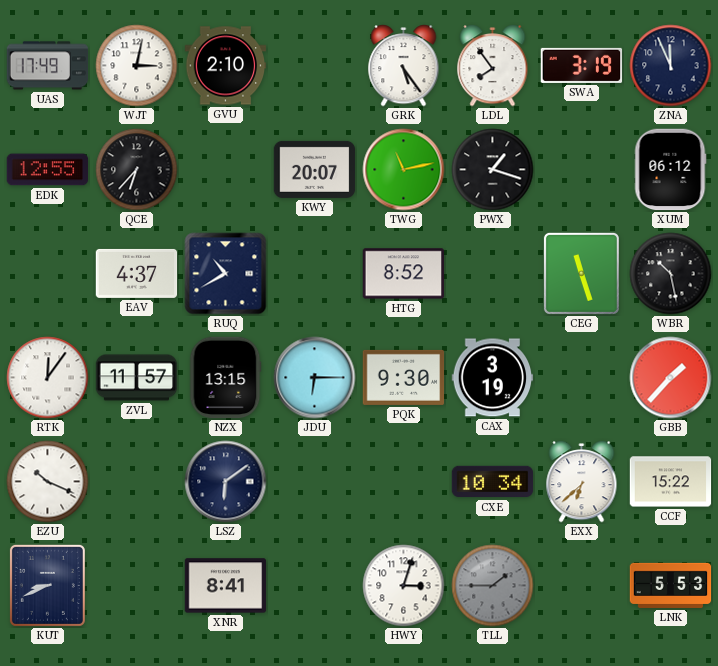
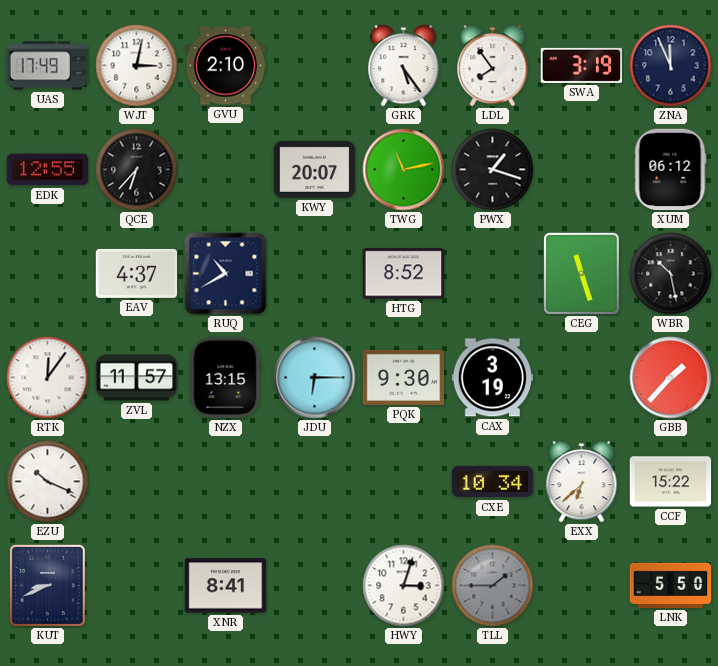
LSZ: 6:09 -> none (226, 482)
LNK: 5:53 -> 5:50 (671, 585)
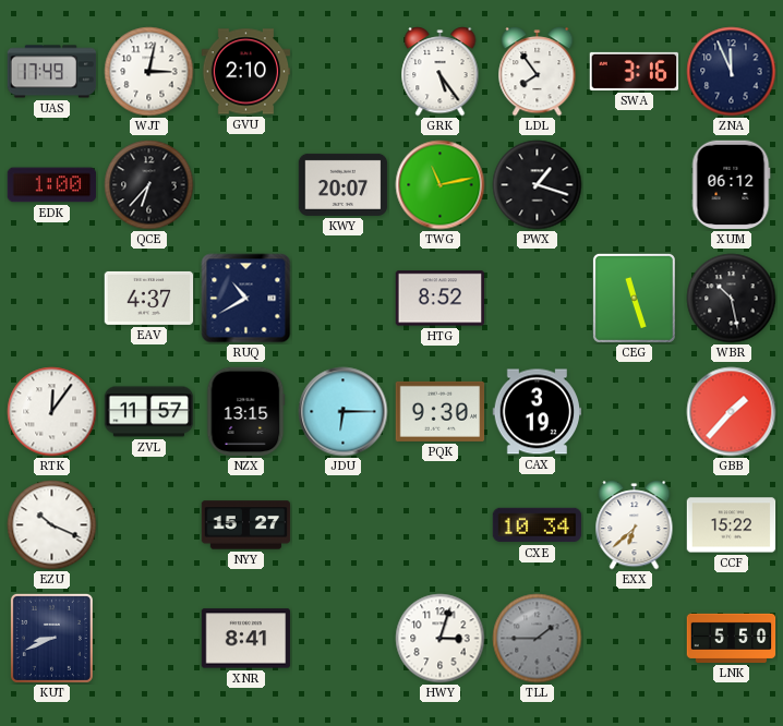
SWA: 3:19 -> 3:16 (635, 71)
EDK: 12:55 -> 1:00 (52, 185)
NYY: none -> 15:27 (246, 525)
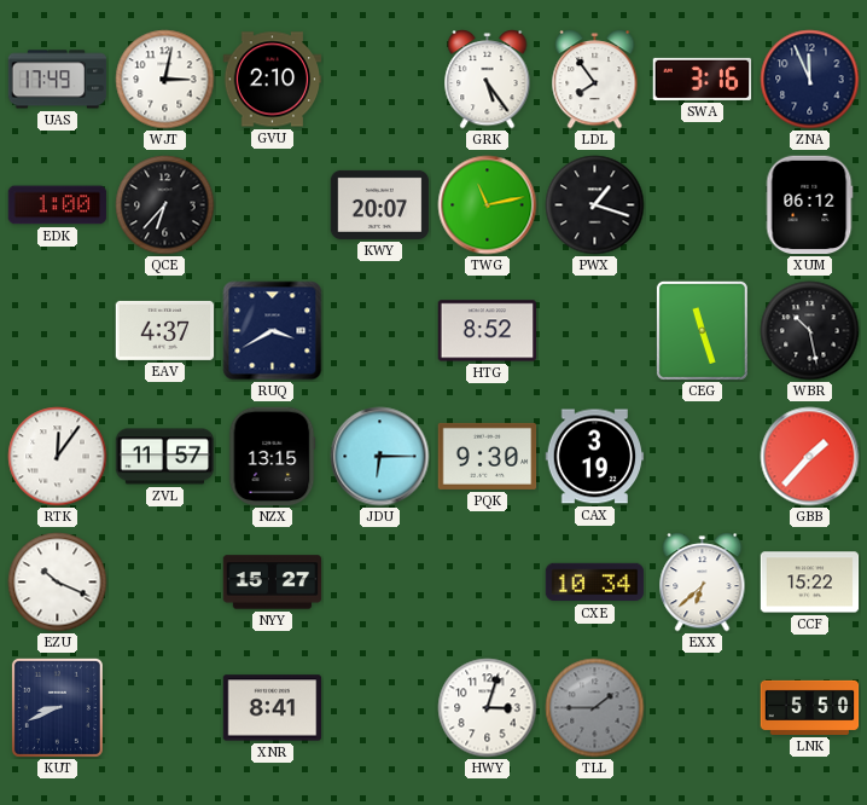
RUQ: 10:40 -> 3:40 (273, 331)
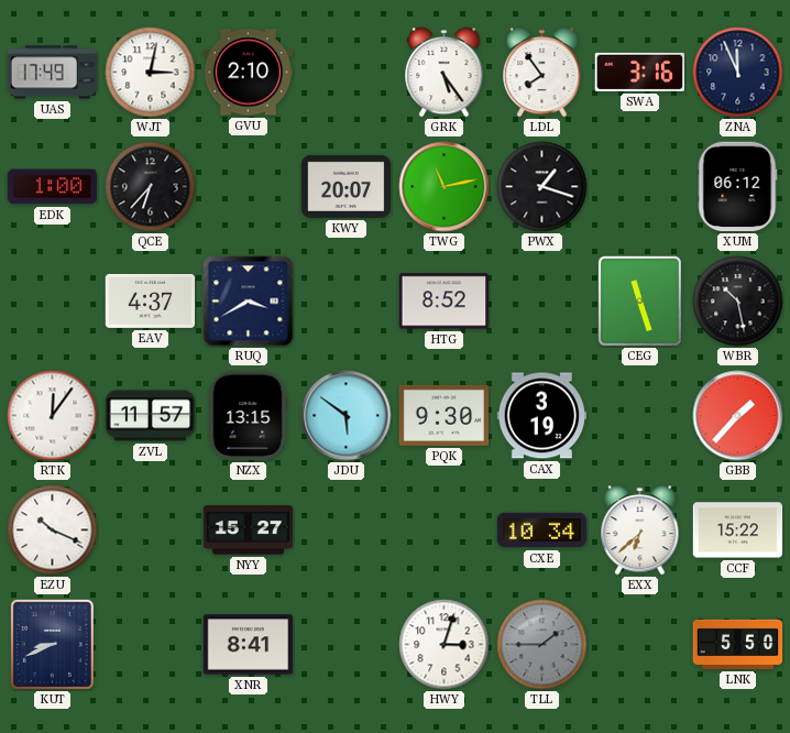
JDU: 6:15 -> 5:51 (347, 416)
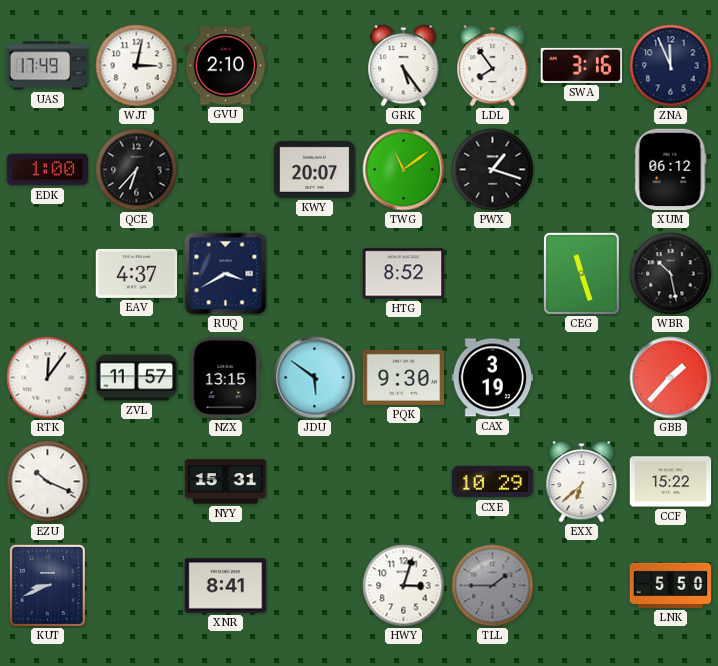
TWG: 11:13 -> 11:09 (404, 170)
NYY: 15:27 -> 15:31 (226, 482)
CXE: 10:34 -> 10:29 (493, 482)
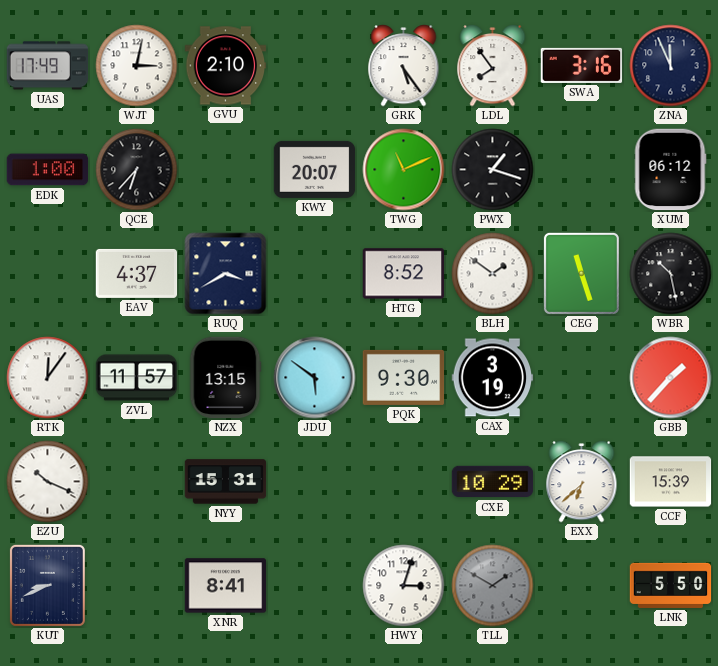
TWG: 11:09 -> 11:11 (404, 170)
BLH: none -> 1:51 (493, 274)
CCF: 15:22 -> 15:39 (671, 482)
TLL: 1:45 -> 1:50 (493, 586)
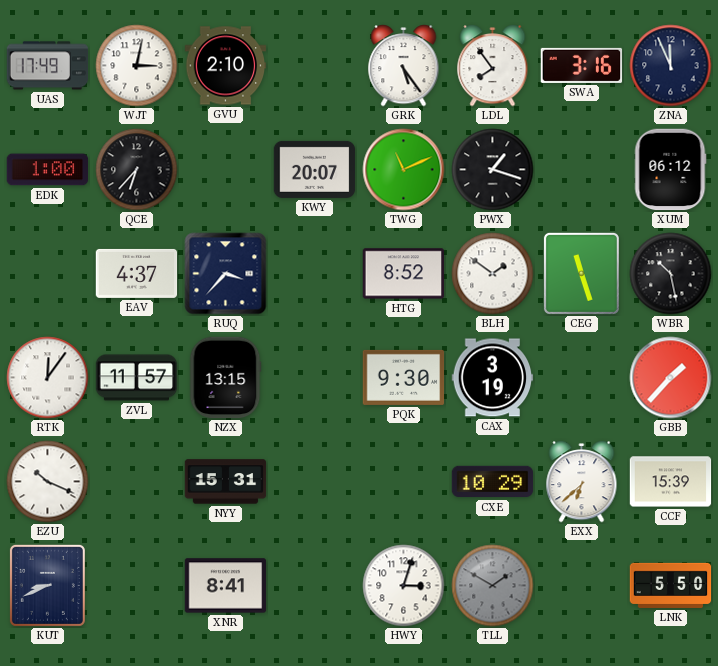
RUQ: 3:40 -> 3:37 (226, 274)
JDU: 5:51 -> none (315, 378)
